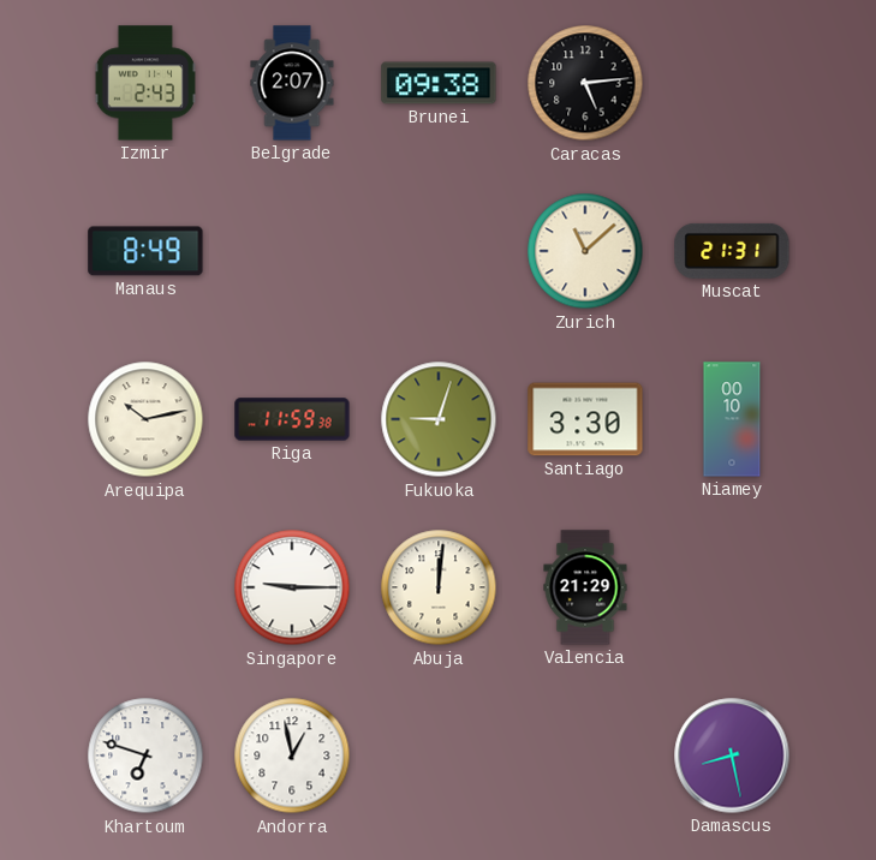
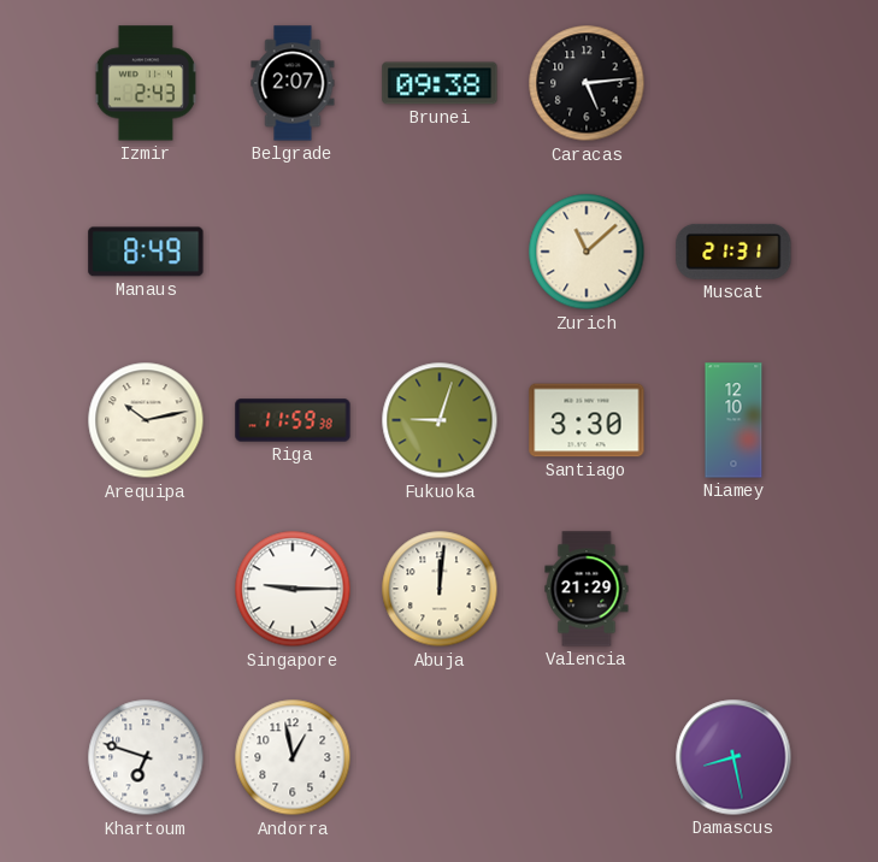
Niamey: 00:10 -> 12:10 (733, 420)
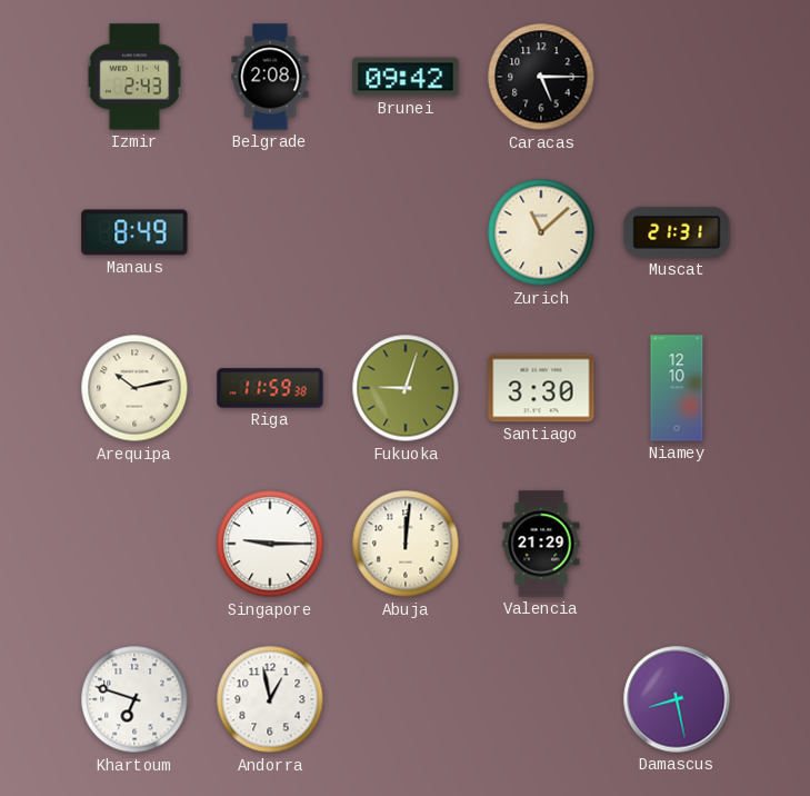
Belgrade: 2:07 -> 2:08 (270, 77)
Brunei: 09:38 -> 09:42 (406, 77)
Caracas: 5:14 -> 5:15 (541, 77)
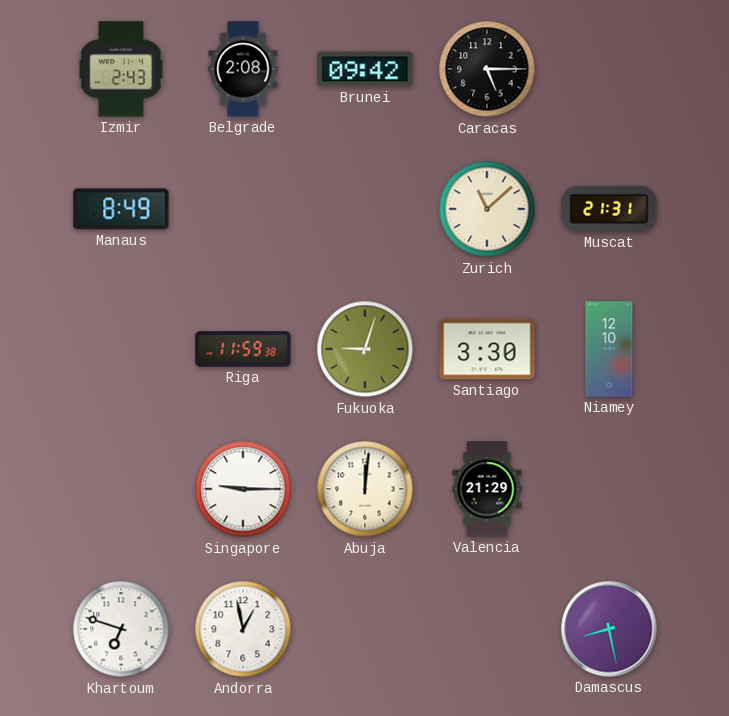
Arequipa: 10:13 -> none (134, 388)
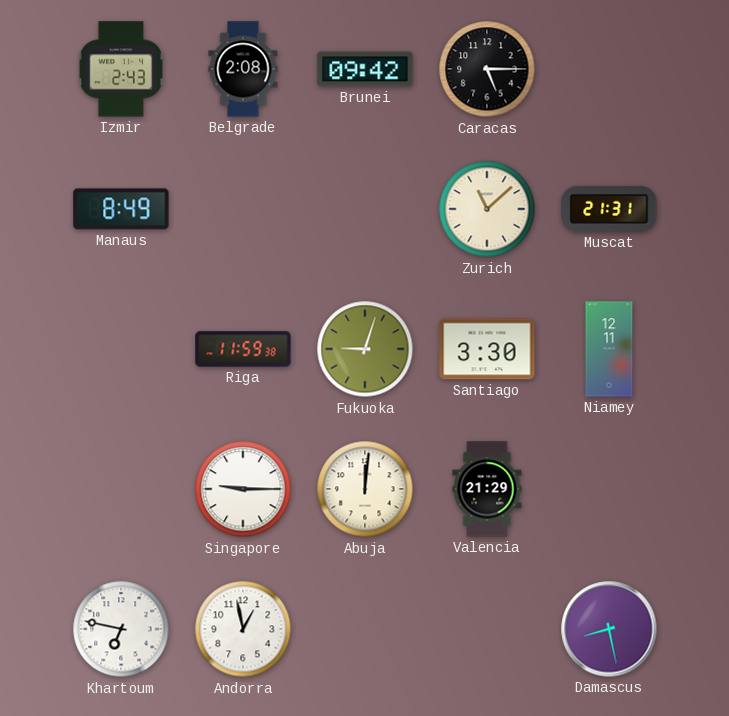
Niamey: 12:10 -> 12:11 (609, 349)
Khartoum: 6:48 -> 6:47 (121, 629)
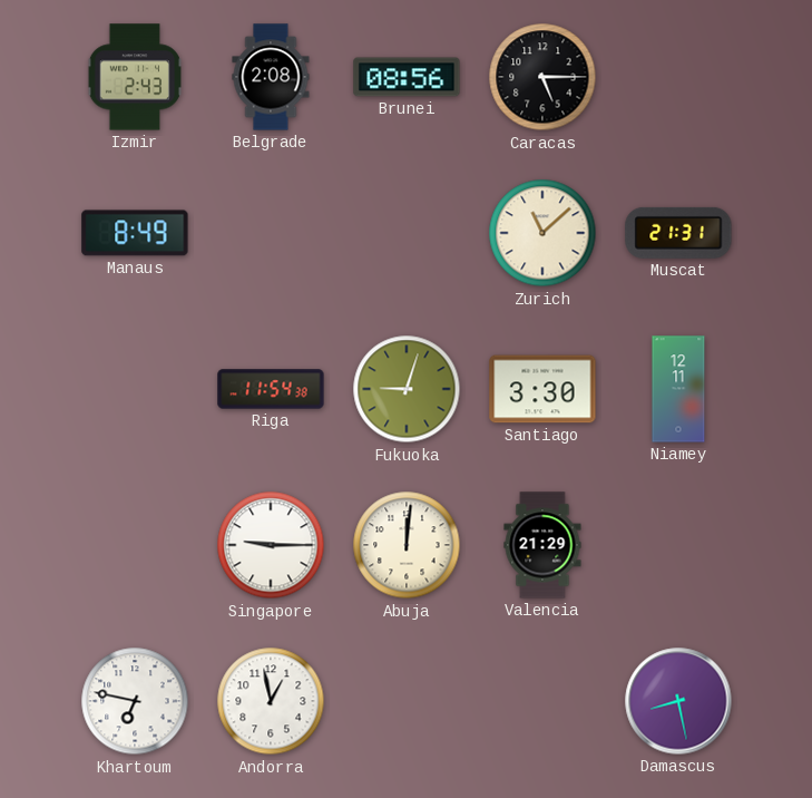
Brunei: 09:42 -> 08:56 (407, 77)
Riga: 11:59 -> 11:54 (271, 389)
